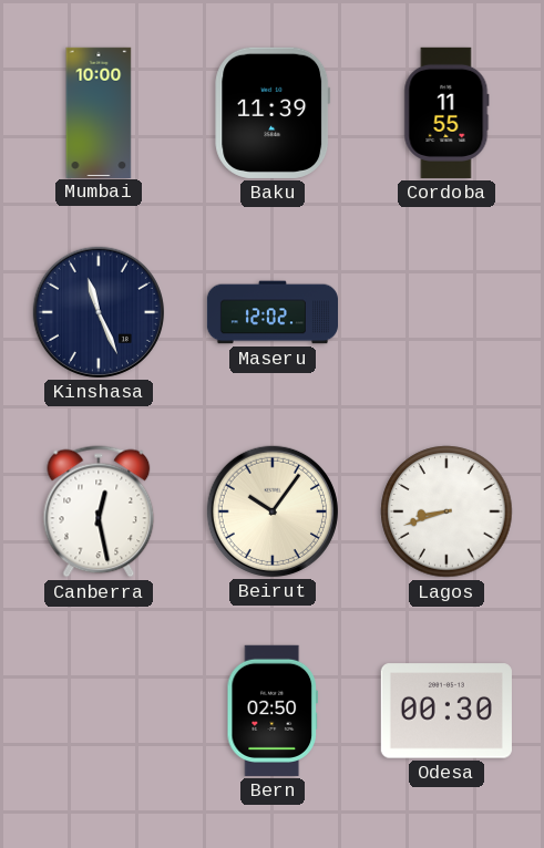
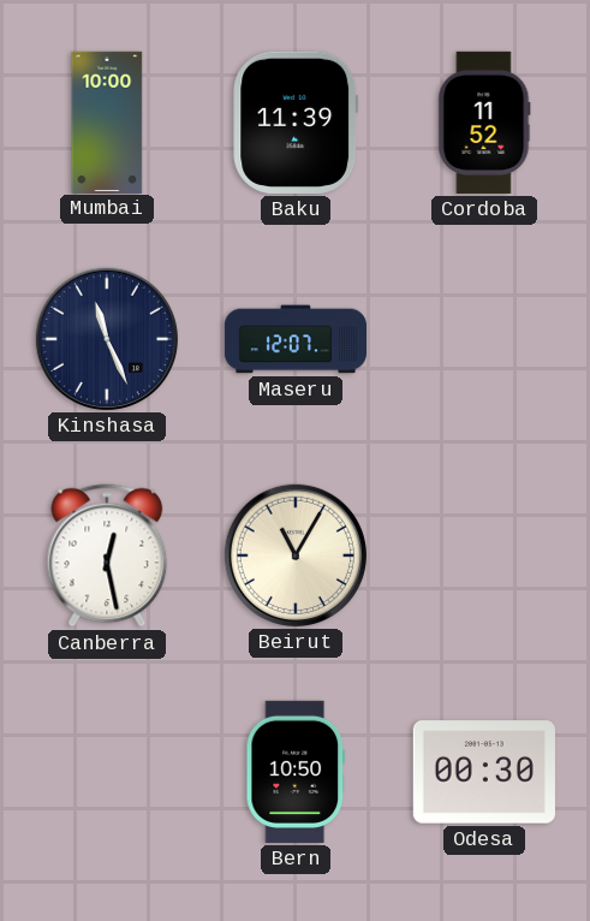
Cordoba: 11:55 -> 11:52 (484, 123)
Maseru: 12:02 -> 12:07 (294, 339)
Beirut: 10:06 -> 11:05 (296, 555)
Lagos: 8:42 -> none (447, 511)
Bern: 02:50 -> 10:50 (294, 772)
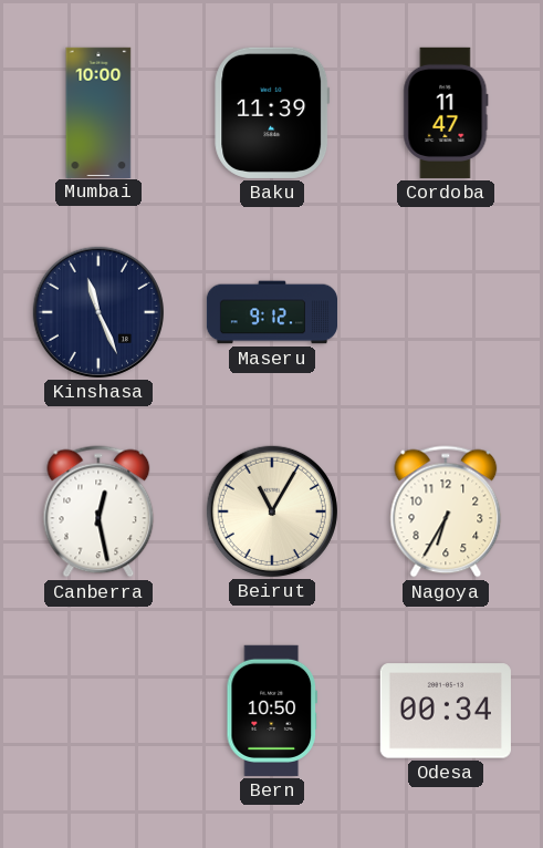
Cordoba: 11:52 -> 11:47 (446, 113)
Maseru: 12:07 -> 9:12 (271, 312)
Nagoya: none -> 6:35 (446, 511)
Odesa: 00:30 -> 00:34 (446, 711)
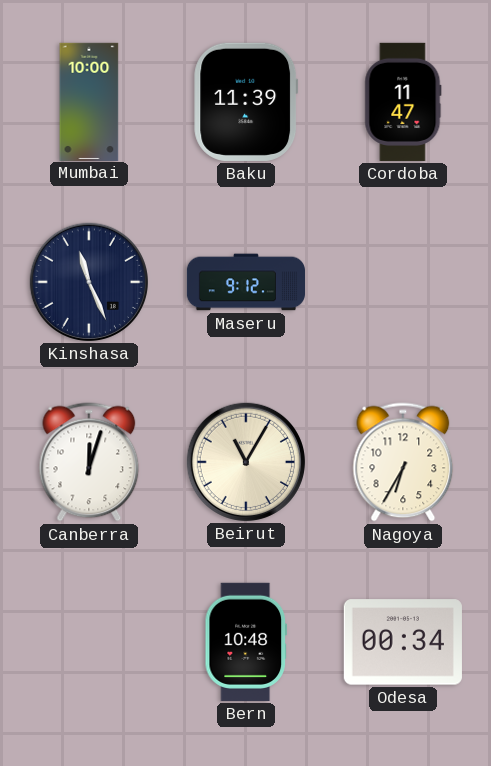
Canberra: 12:28 -> 12:03 (89, 462)
Bern: 10:50 -> 10:48 (245, 642)
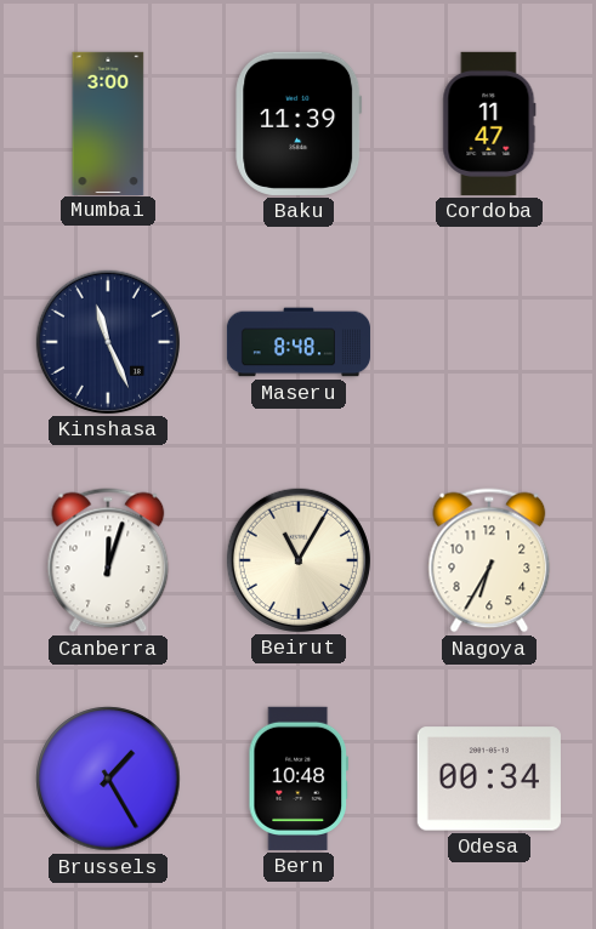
Mumbai: 10:00 -> 3:00 (108, 122)
Maseru: 9:12 -> 8:48 (297, 342)
Brussels: none -> 1:25 (108, 779)
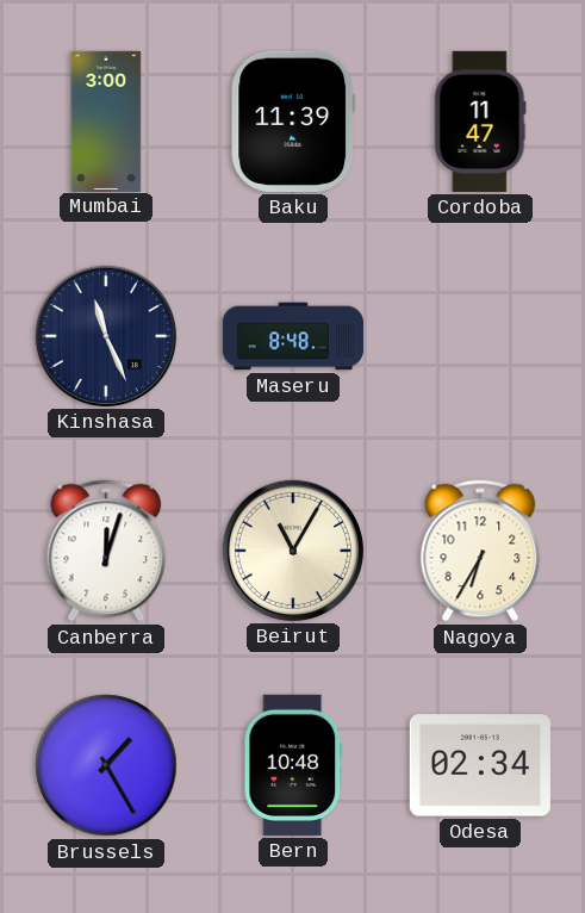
Odesa: 00:34 -> 02:34 (480, 765)
